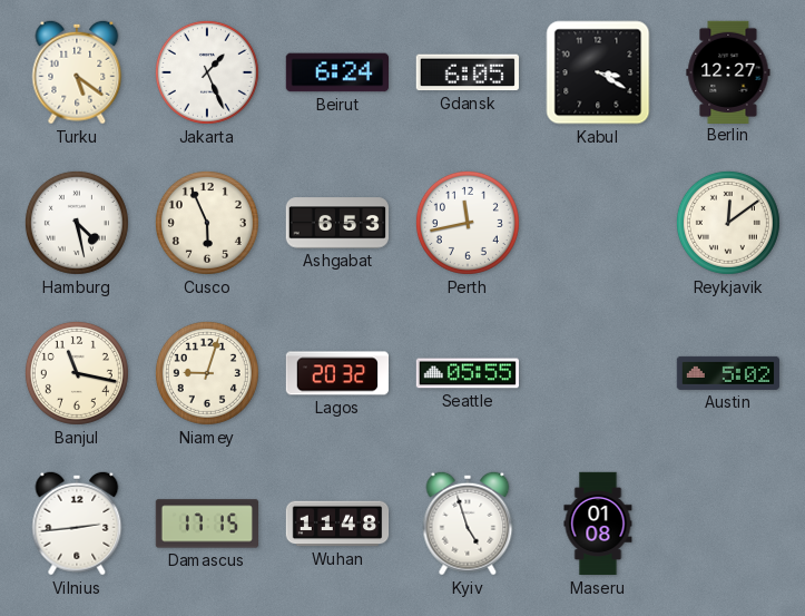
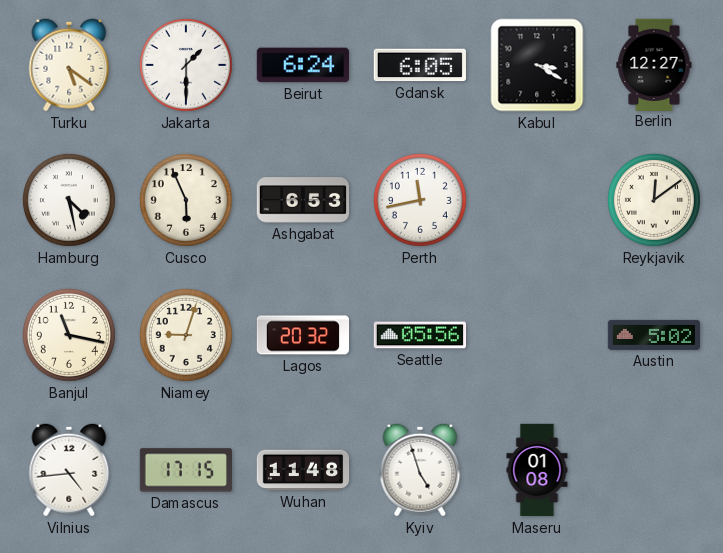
Jakarta: 1:26 -> 1:30 (186, 65)
Seattle: 05:55 -> 05:56 (420, 335)
Vilnius: 2:44 -> 4:44 (69, 470)
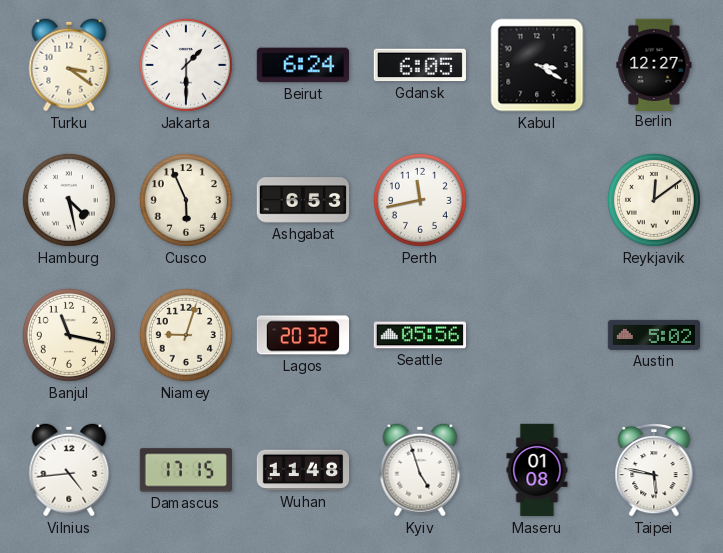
Turku: 5:21 -> 3:21 (69, 65)
Taipei: none -> 5:47 (654, 470)
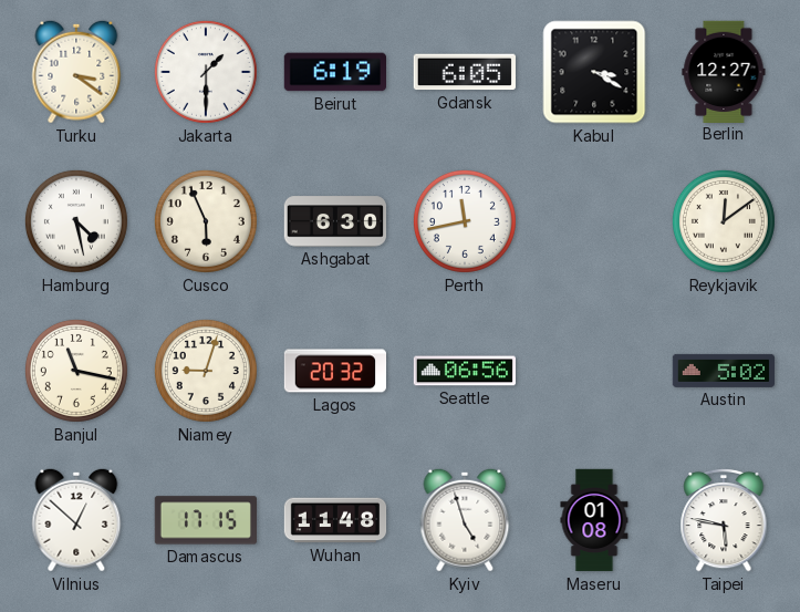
Beirut: 6:24 -> 6:19 (334, 72)
Ashgabat: 6:53 -> 6:30 (334, 221)
Seattle: 05:56 -> 06:56 (465, 371)
Vilnius: 4:44 -> 12:52 (76, 520)
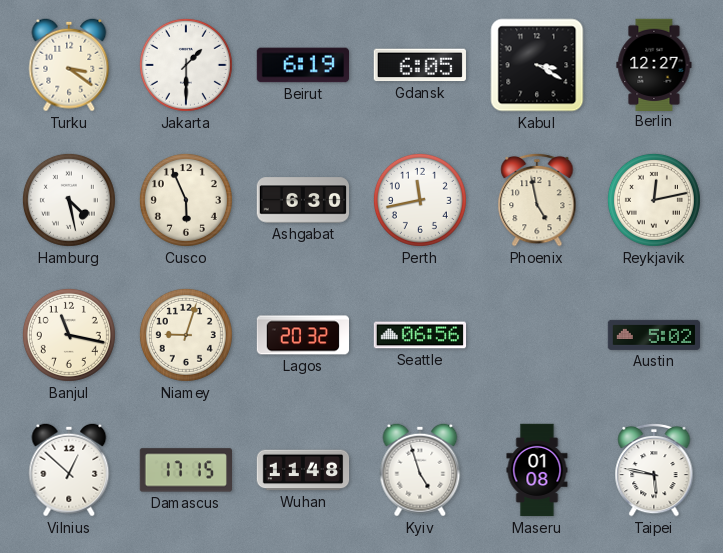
Phoenix: none -> 4:58 (537, 200)
Reykjavik: 12:09 -> 12:13 (654, 200)
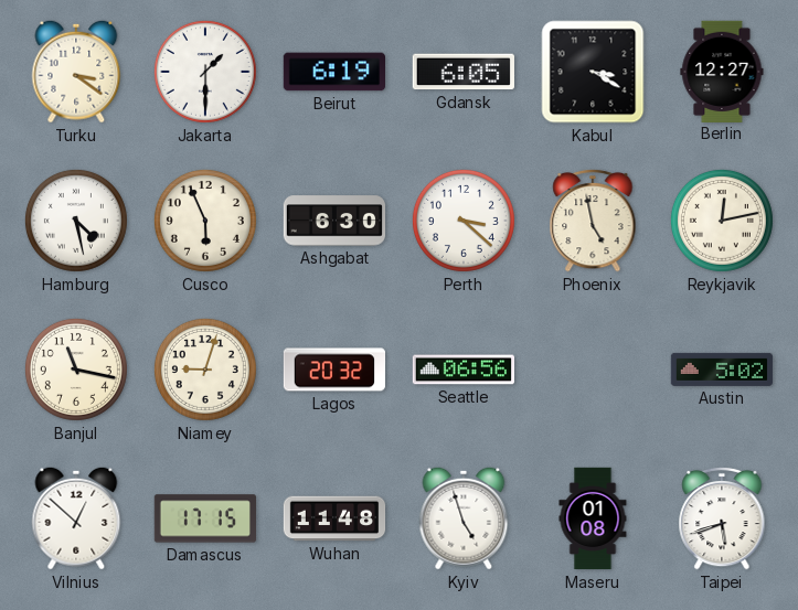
Perth: 11:43 -> 3:22 (464, 221)
Taipei: 5:47 -> 5:42 (722, 518)
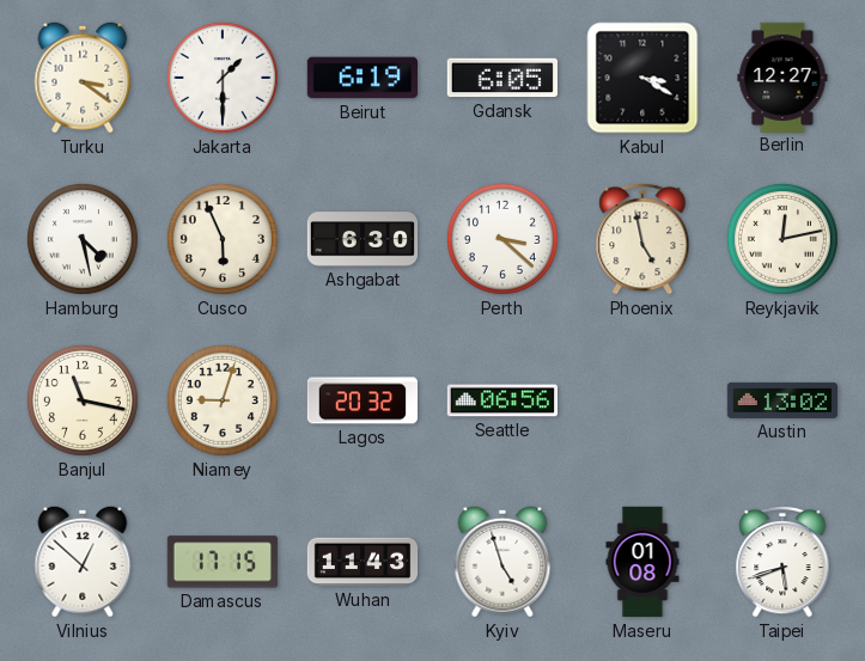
Austin: 5:02 -> 13:02 (782, 400)
Wuhan: 11:48 -> 11:43 (363, 562)
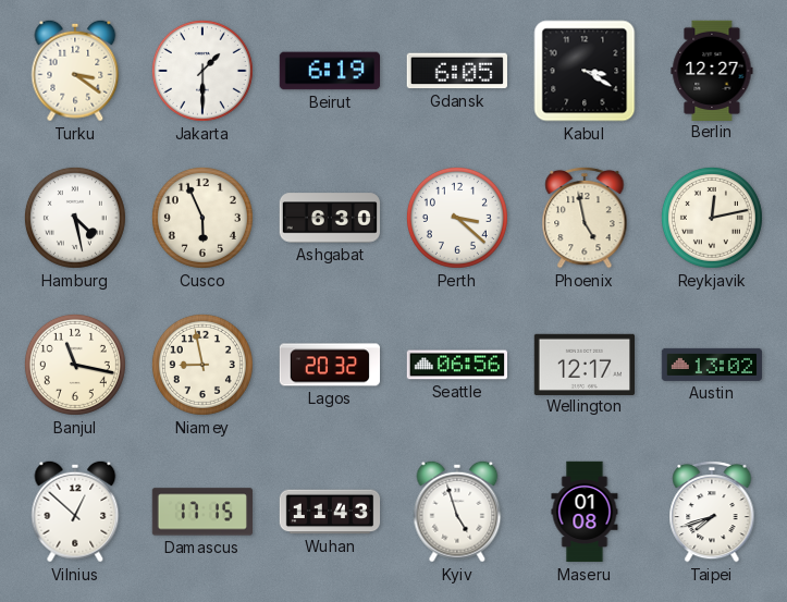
Niamey: 9:03 -> 8:58 (202, 365)
Wellington: none -> 12:17 (583, 364)
Taipei: 5:42 -> 7:42 (712, 512)
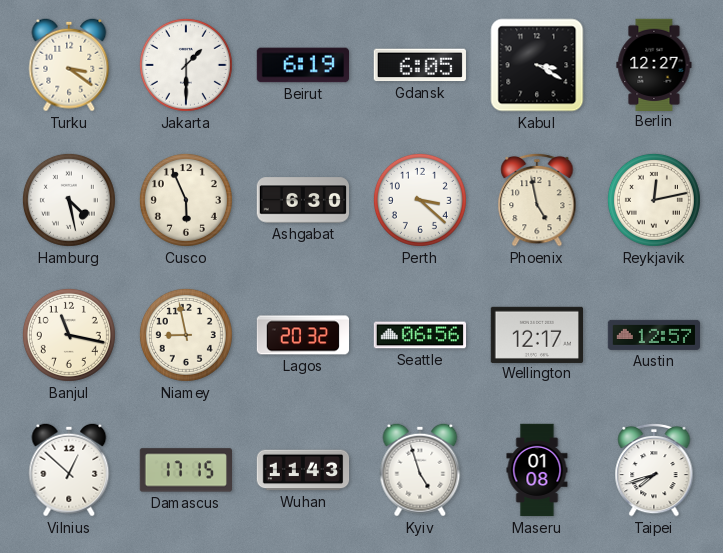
Austin: 13:02 -> 12:57 (654, 335)
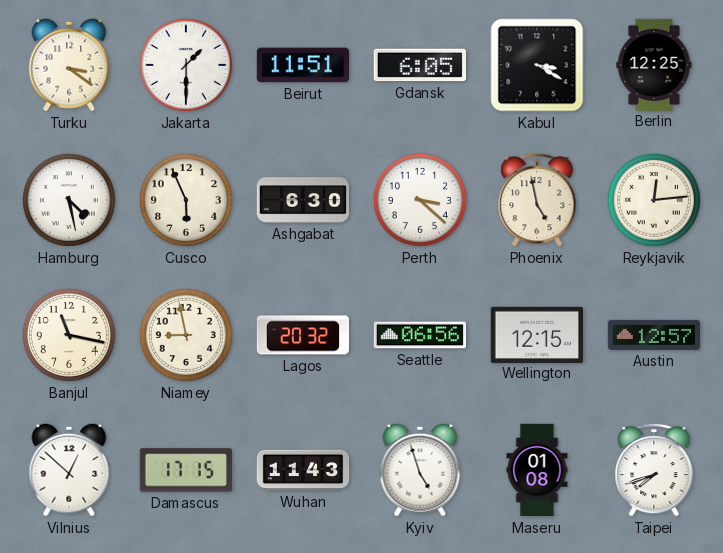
Beirut: 6:19 -> 11:51 (302, 65)
Berlin: 12:27 -> 12:25 (654, 64)
Reykjavik: 12:13 -> 12:14 (654, 200)
Wellington: 12:17 -> 12:15 (536, 334)
